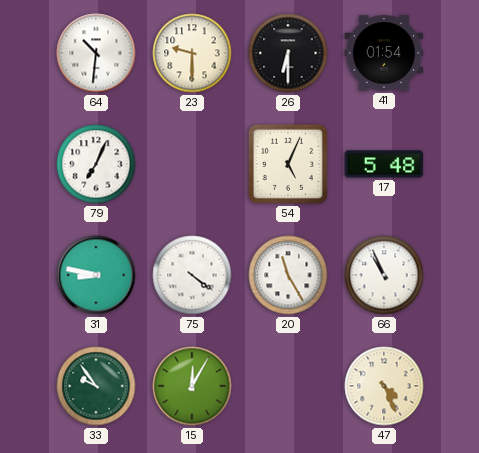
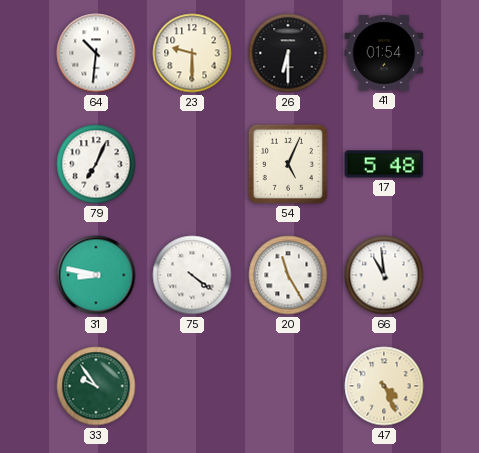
66: 10:56 -> 10:59 (384, 275)
15: 12:05 -> none (192, 386)
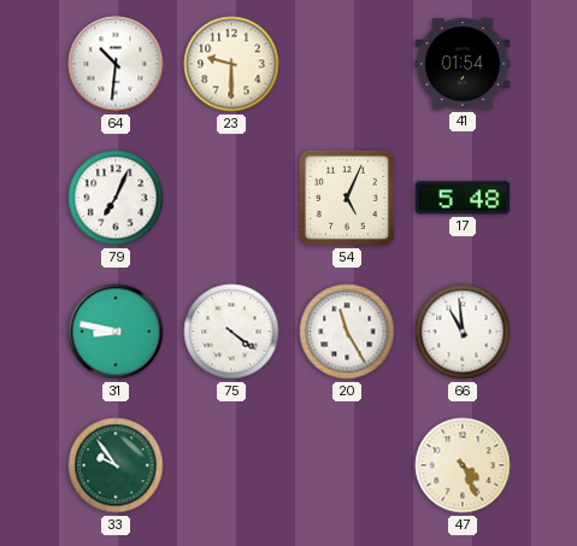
26: 6:30 -> none (288, 53)
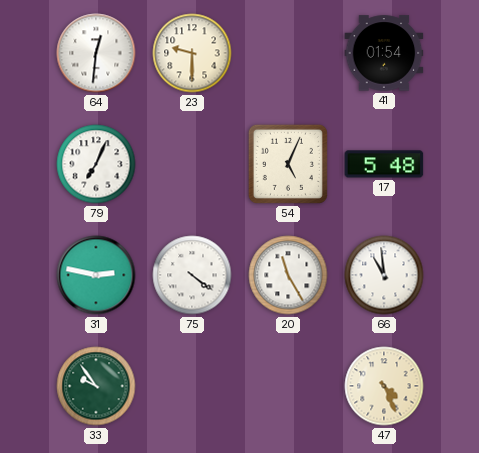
64: 10:31 -> 12:31 (96, 53)
31: 8:47 -> 2:47 (96, 275)
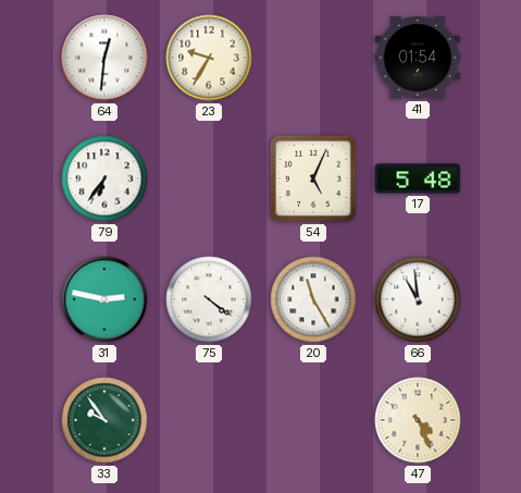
23: 9:30 -> 9:35 (209, 58)
79: 7:04 -> 6:36 (104, 178)
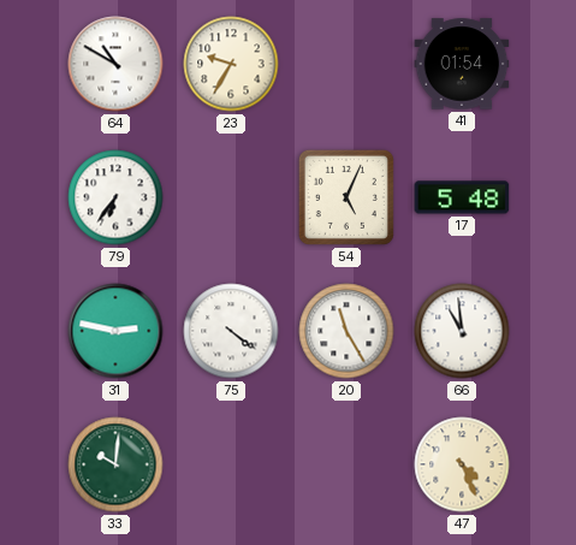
64: 12:31 -> 10:50 (115, 64)
33: 9:54 -> 10:01 (115, 464)
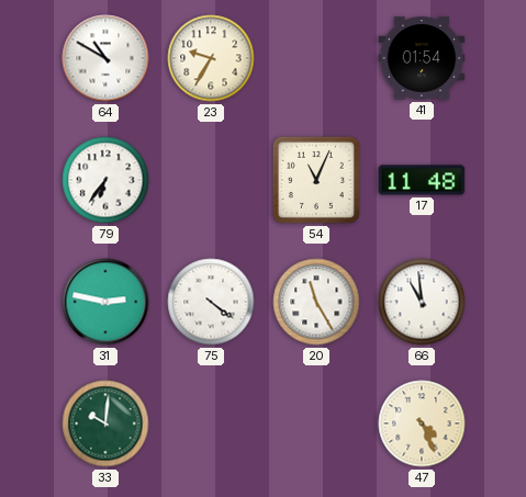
54: 5:04 -> 11:04 (316, 180)
17: 5:48 -> 11:48 (422, 180)
